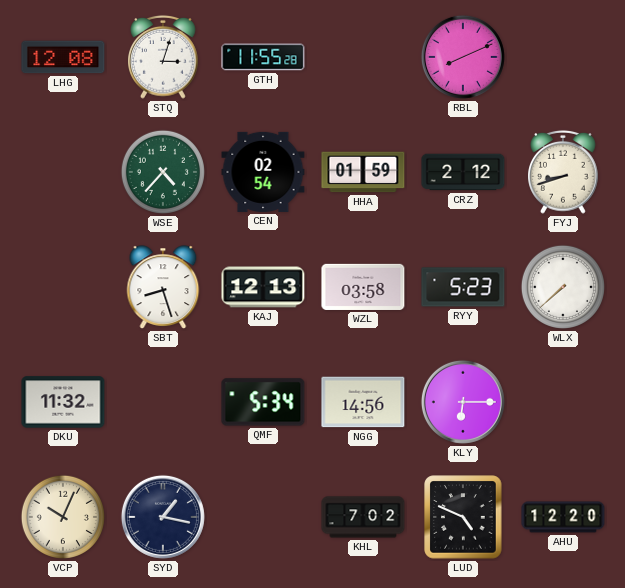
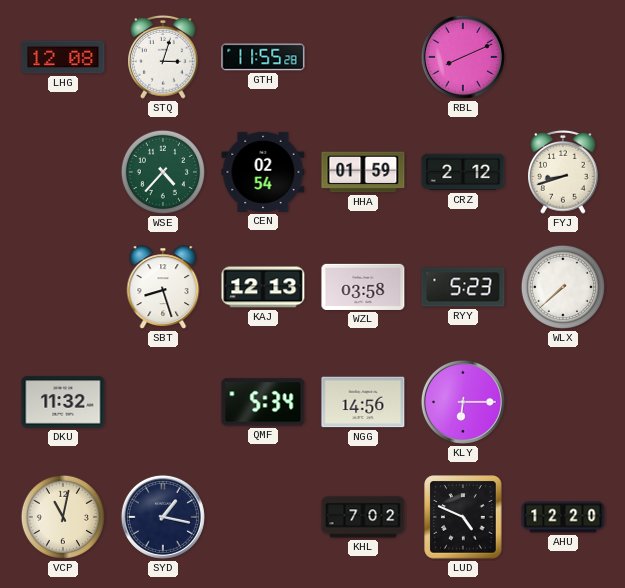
VCP: 10:04 -> 11:02 (63, 517)
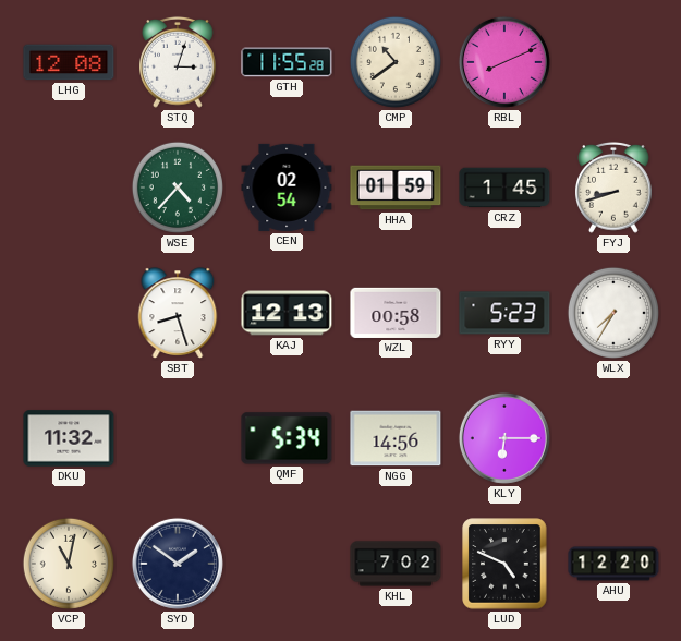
CMP: none -> 10:39 (396, 62)
CRZ: 2:12 -> 1:45 (504, 188)
WZL: 03:58 -> 00:58 (396, 313)
WLX: 7:38 -> 7:35 (613, 313)
SYD: 1:17 -> 1:51 (178, 564)
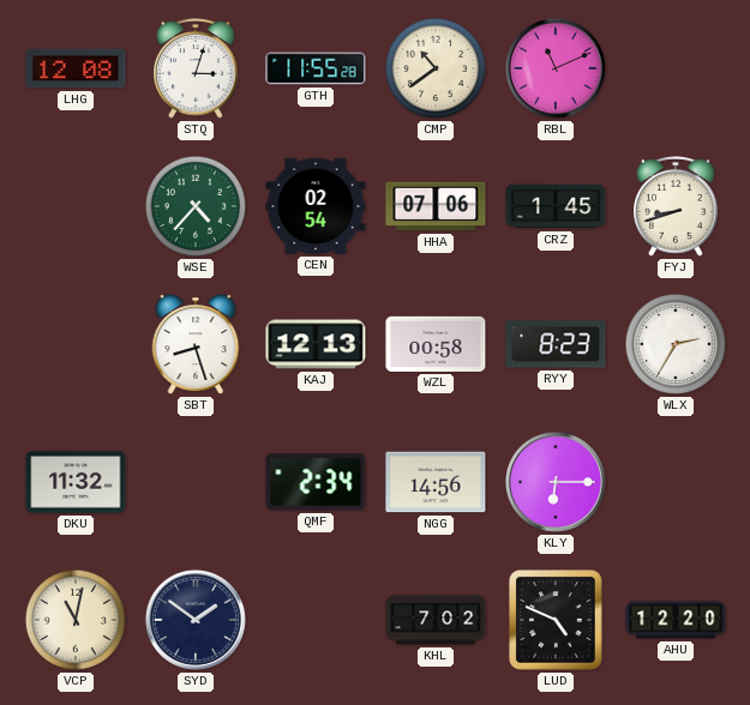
RBL: 8:11 -> 11:11 (556, 68)
HHA: 01:59 -> 07:06 (436, 206)
RYY: 5:23 -> 8:23 (556, 344)
WLX: 7:35 -> 2:35 (676, 344)
QMF: 5:34 -> 2:34 (316, 482)
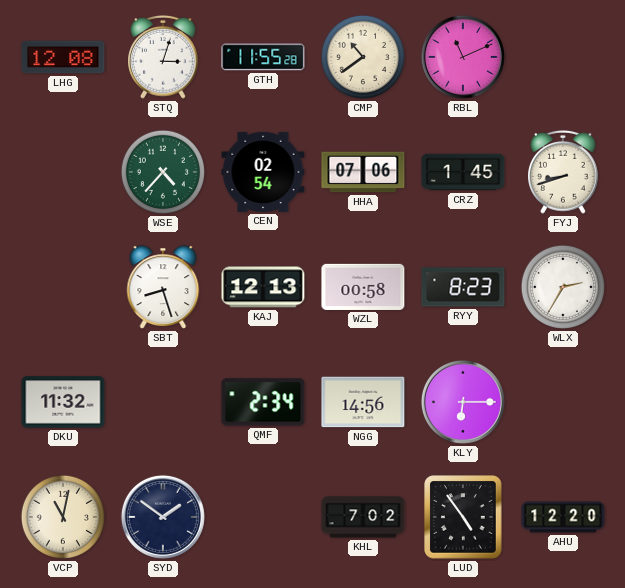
LUD: 4:49 -> 4:54 (463, 517)
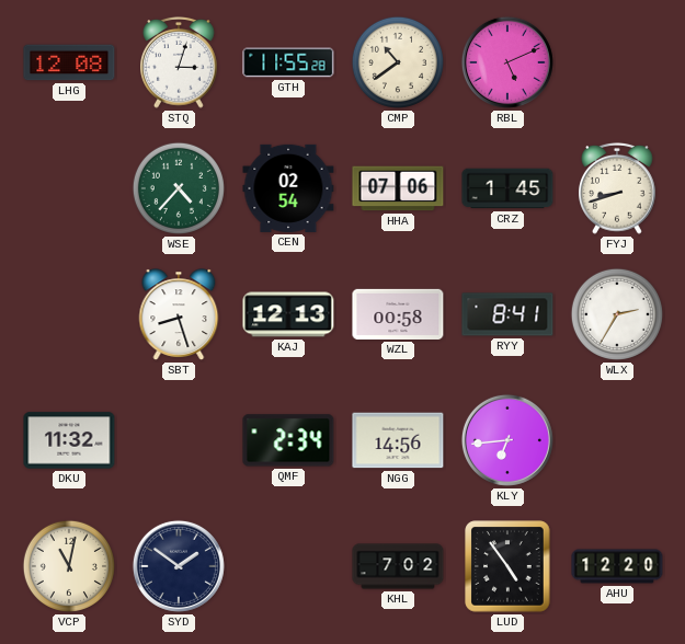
RBL: 11:11 -> 5:11 (507, 62)
RYY: 8:23 -> 8:41 (507, 314)
KLY: 6:15 -> 6:44 (507, 440)
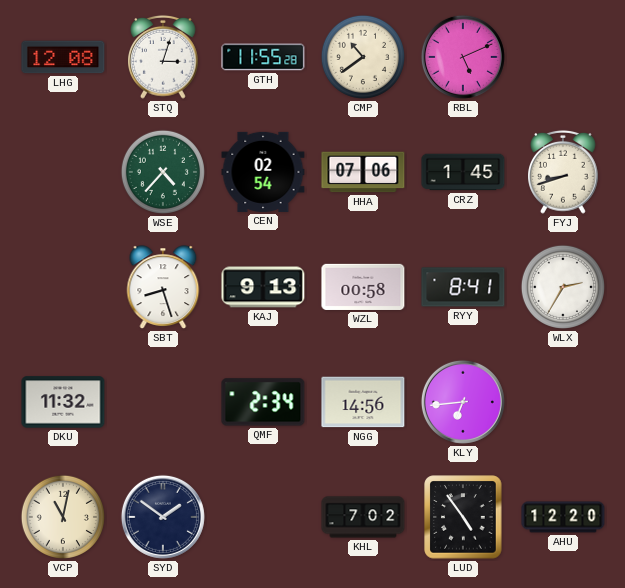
KAJ: 12:13 -> 9:13 (263, 287)
